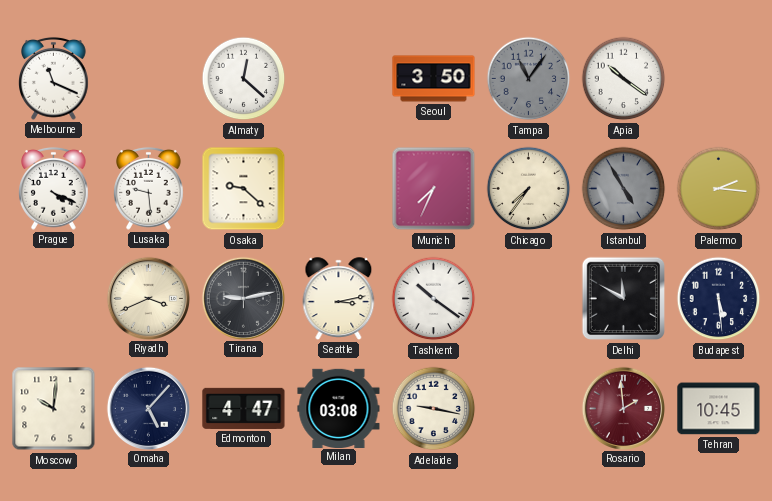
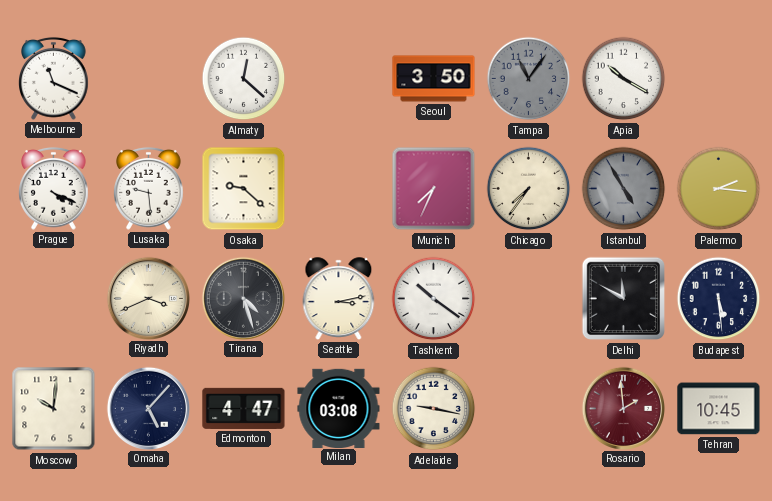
Apia: 10:21 -> 10:20 (624, 79)
Tirana: 9:13 -> 4:27 (243, 298)
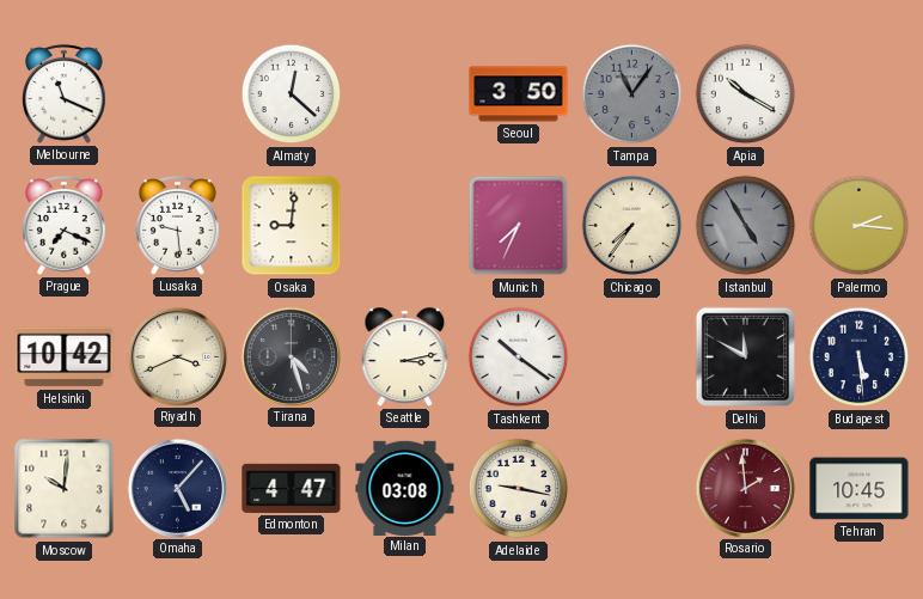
Prague: 4:19 -> 7:19 (65, 225)
Osaka: 9:22 -> 9:01 (292, 226)
Helsinki: none -> 10:42 (65, 357)
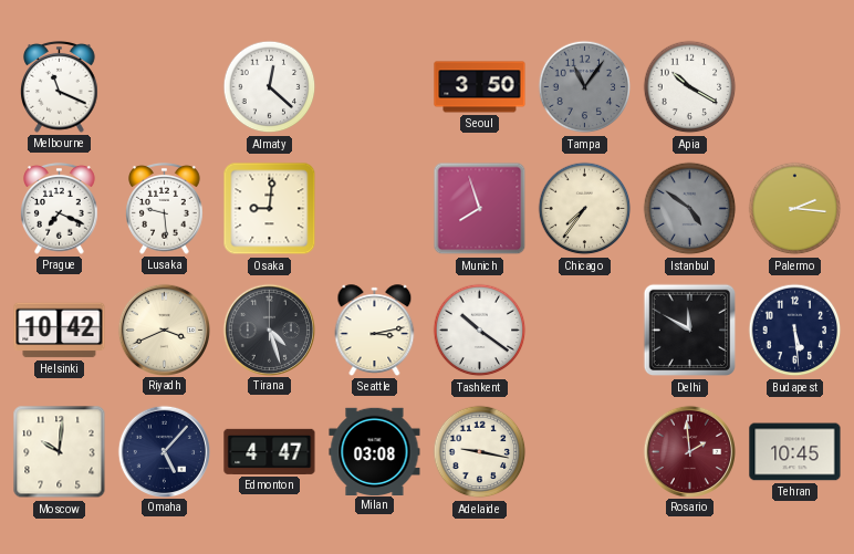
Munich: 7:34 -> 7:57 (480, 209)
Istanbul: 4:55 -> 4:51 (690, 209)
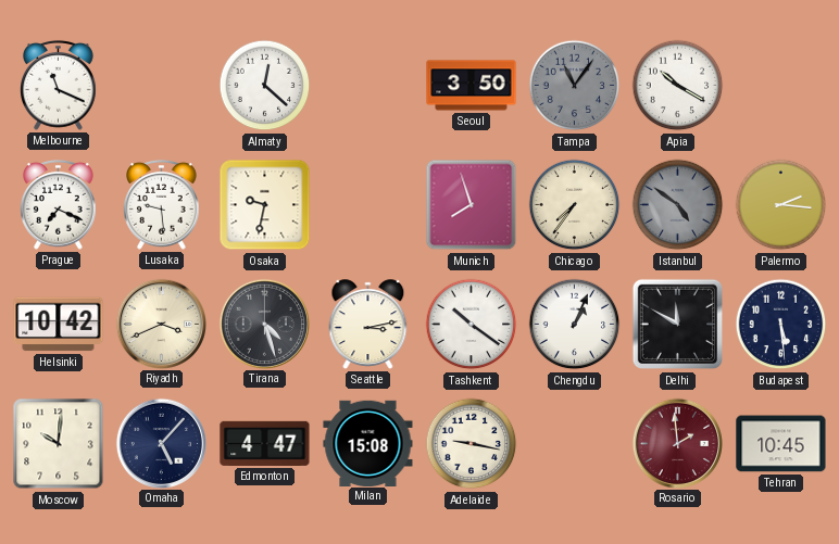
Osaka: 9:01 -> 9:32 (265, 205)
Chengdu: none -> 1:04 (575, 325)
Milan: 03:08 -> 15:08 (368, 443)
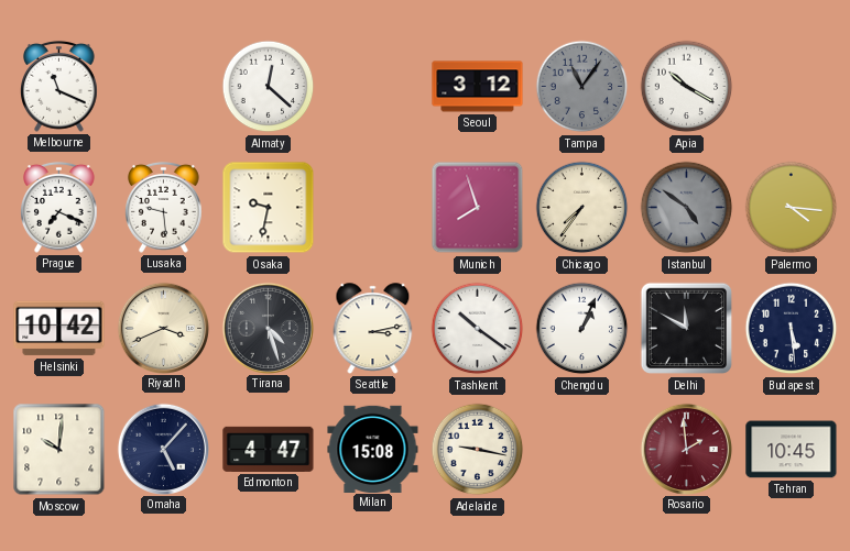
Seoul: 3:50 -> 3:12 (478, 87)
Palermo: 2:16 -> 4:16 (792, 208)
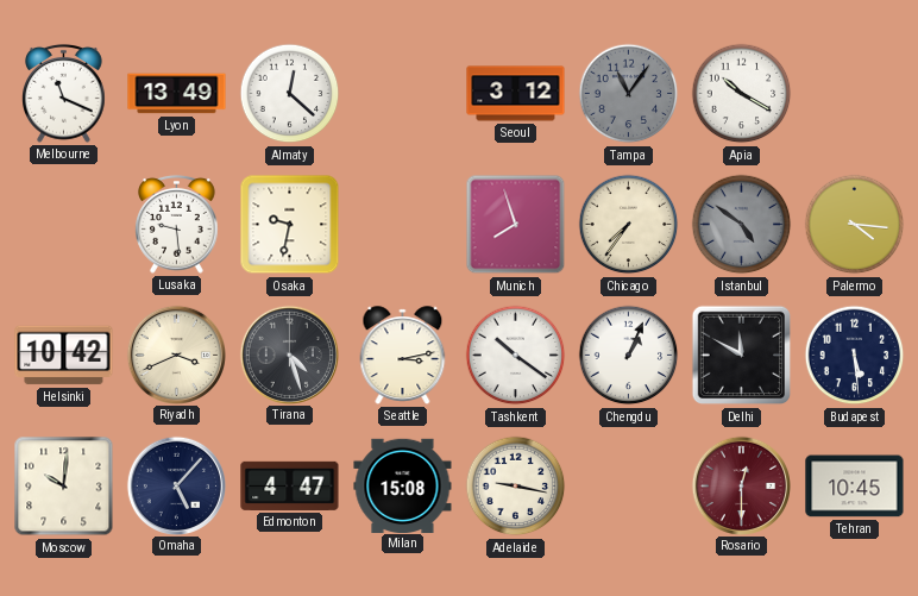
Lyon: none -> 13:49 (177, 94)
Prague: 7:19 -> none (59, 207)
Rosario: 1:59 -> 12:30 (741, 485)
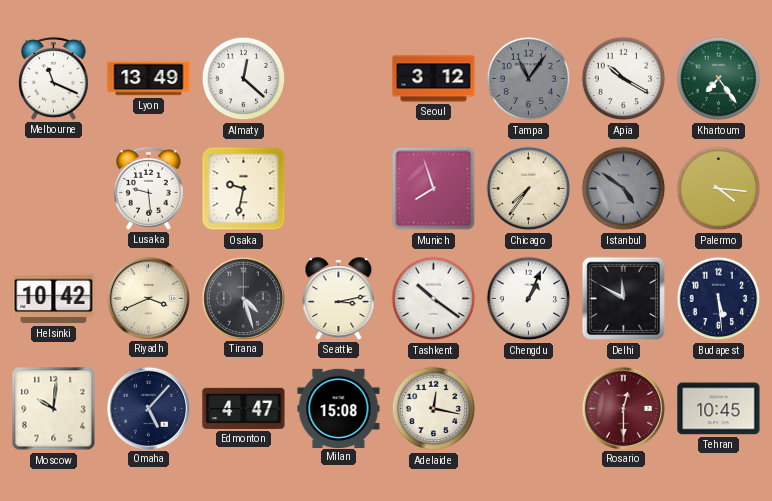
Khartoum: none -> 7:24 (719, 79)
Adelaide: 9:17 -> 12:17 (434, 409)
